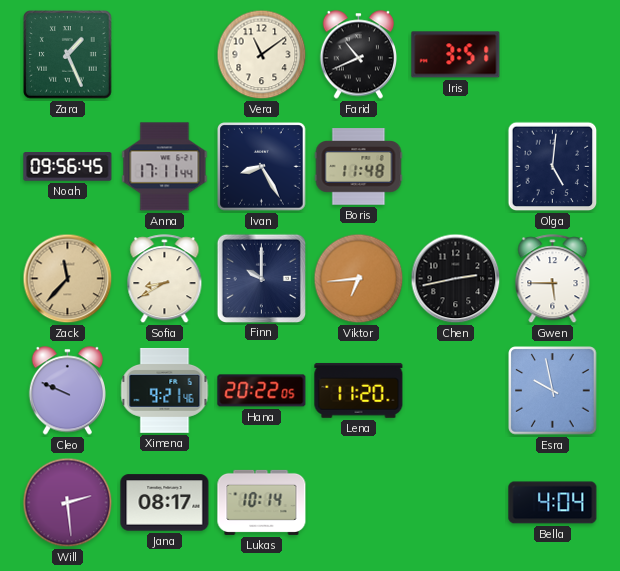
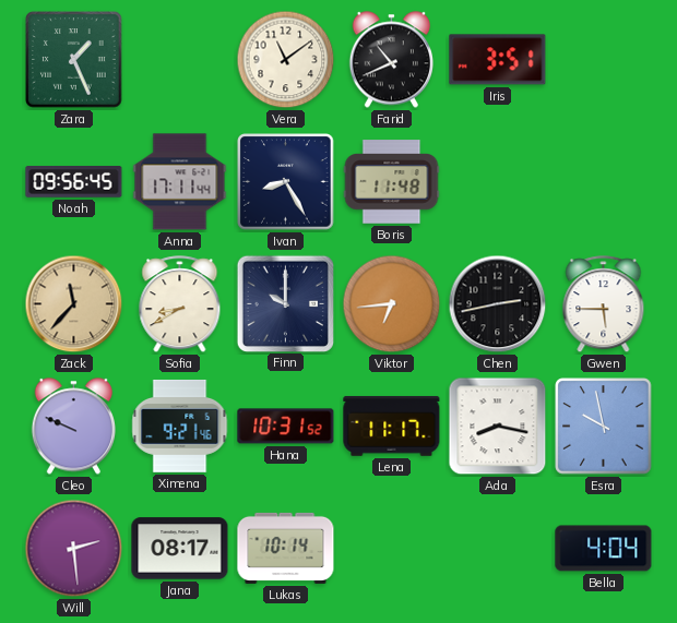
Olga: 5:01 -> none (553, 167)
Hana: 20:22 -> 10:31 (286, 427)
Lena: 11:20 -> 11:17 (392, 427)
Ada: none -> 8:17 (498, 427)
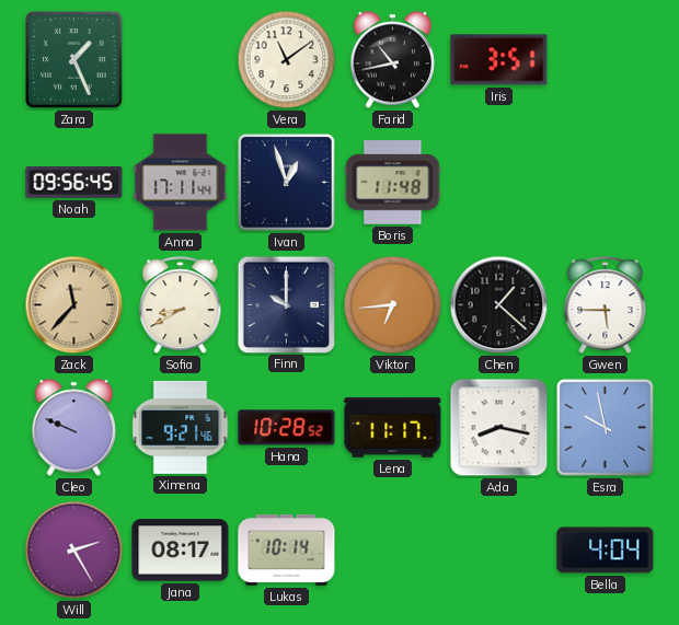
Farid: 10:41 -> 10:43 (392, 60)
Ivan: 8:25 -> 12:57 (287, 183)
Chen: 2:43 -> 1:22 (499, 305)
Hana: 10:31 -> 10:28 (287, 428)
Will: 2:29 -> 2:25 (74, 551)
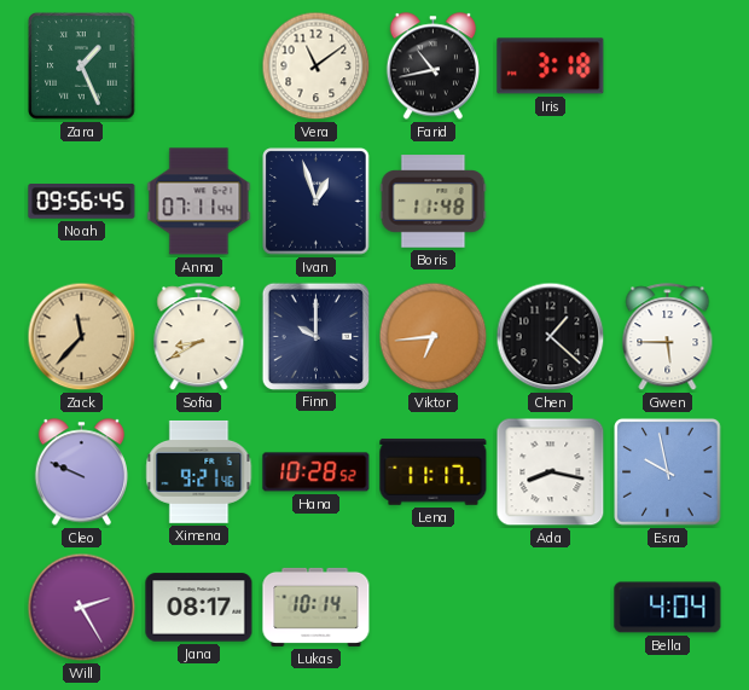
Iris: 3:51 -> 3:18 (551, 66)
Anna: 17:11 -> 07:11 (199, 202)
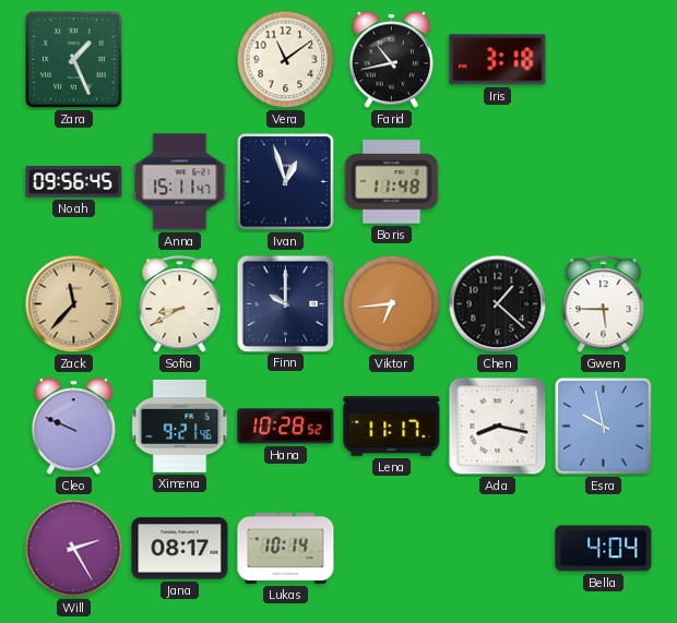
Anna: 07:11 -> 15:11 (180, 182)
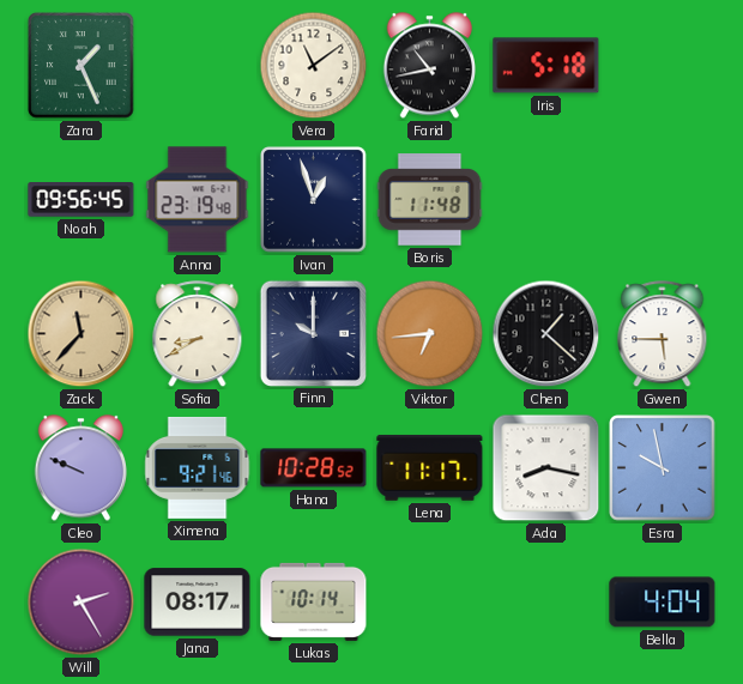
Iris: 3:18 -> 5:18 (546, 66)
Anna: 15:11 -> 23:19 (198, 200)
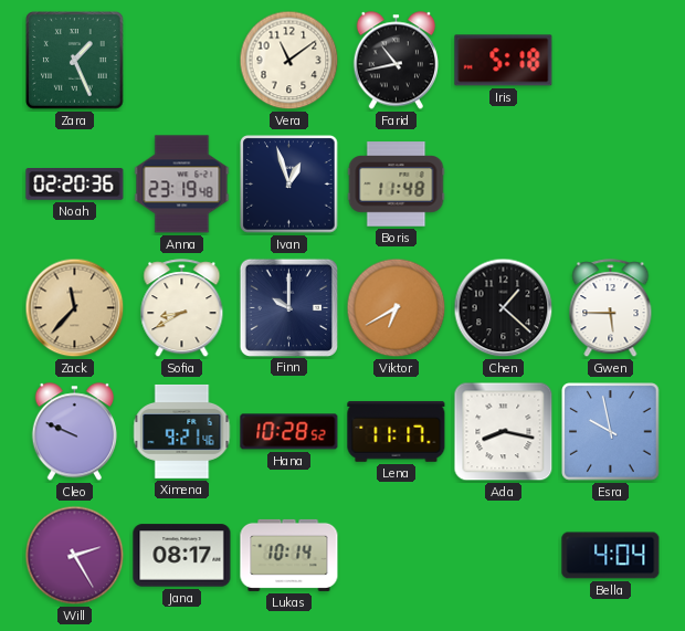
Noah: 09:56 -> 02:20 (75, 185)
Viktor: 6:44 -> 6:40 (397, 308)
